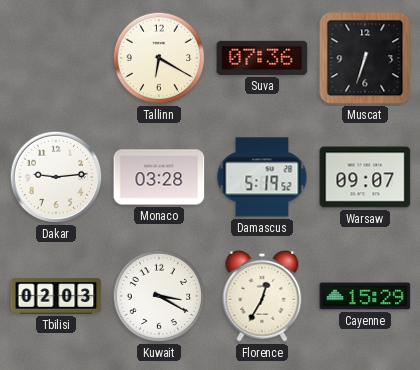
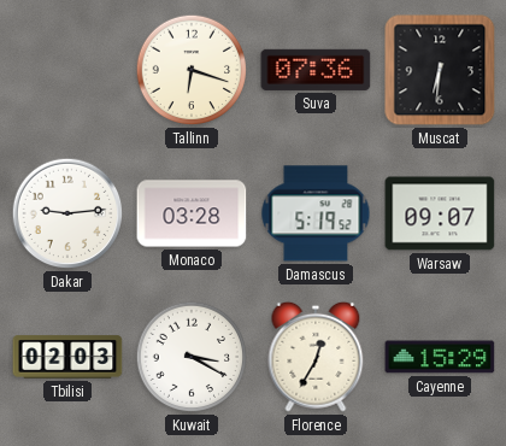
Tallinn: 6:20 -> 6:18 (192, 70)
Muscat: 6:33 -> 6:31 (440, 70)
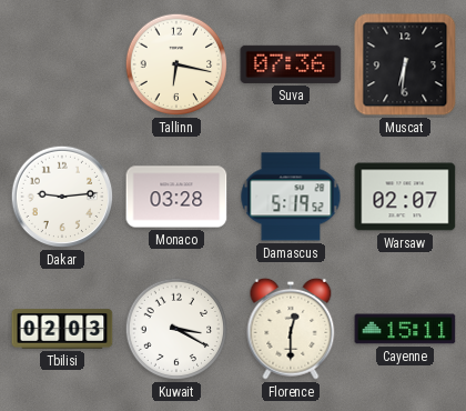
Tallinn: 6:18 -> 6:17 (176, 64)
Warsaw: 09:07 -> 02:07 (405, 197)
Florence: 12:35 -> 12:30 (291, 329)
Cayenne: 15:29 -> 15:11 (405, 329)
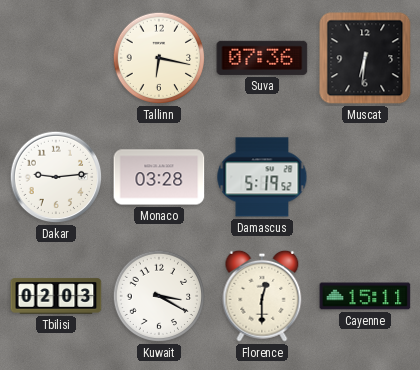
Warsaw: 02:07 -> none (405, 197)
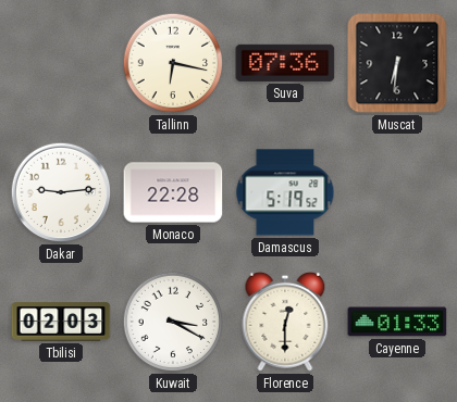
Monaco: 03:28 -> 22:28 (173, 192)
Cayenne: 15:11 -> 01:33 (397, 322)
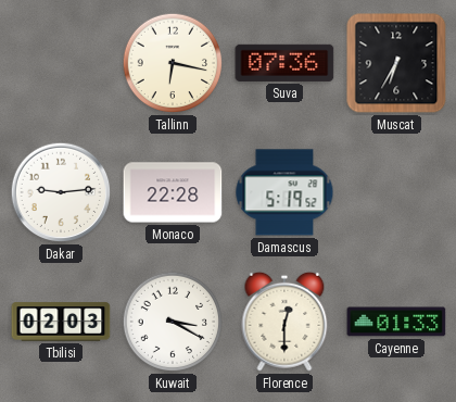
Muscat: 6:31 -> 6:35 (396, 63)
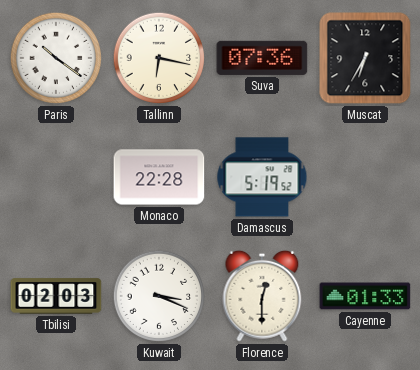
Paris: none -> 10:21 (56, 58)
Dakar: 9:14 -> none (61, 192)
Kuwait: 3:20 -> 3:19 (159, 296)
